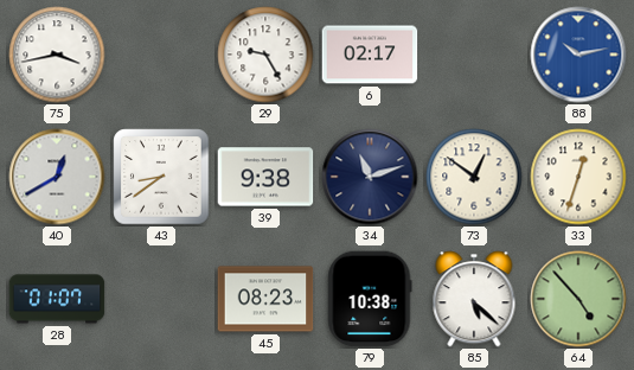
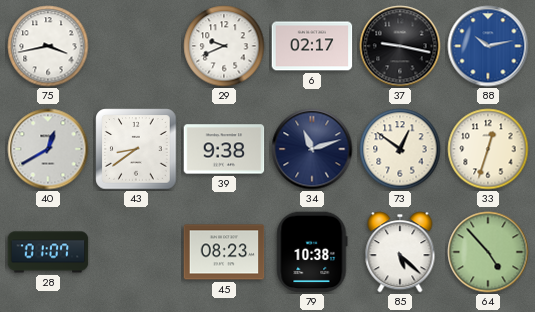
29: 9:25 -> 9:41 (224, 46)
37: none -> 9:17 (400, 46)
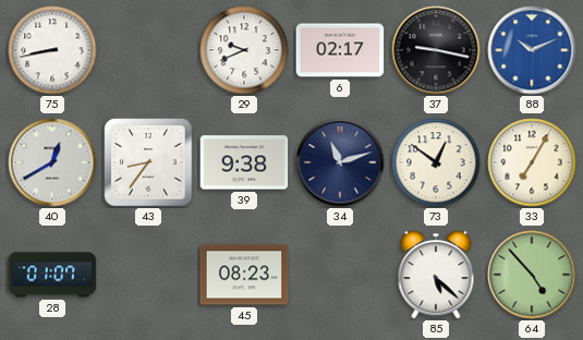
75: 3:43 -> 8:43 (52, 50)
88: 10:13 -> 10:11 (532, 50)
43: 8:39 -> 8:36 (148, 162)
33: 12:33 -> 7:05 (532, 162)
79: 10:38 -> none (312, 252)
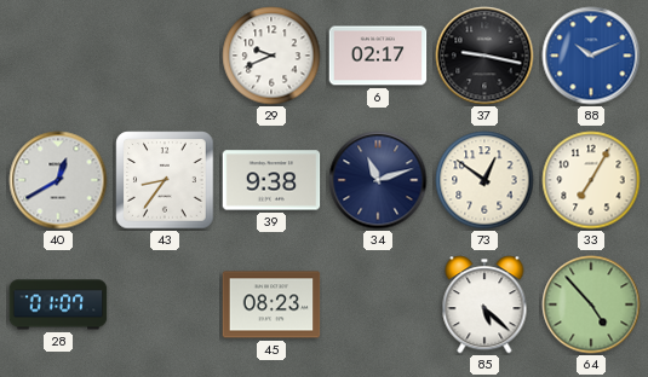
75: 8:43 -> none (52, 50)
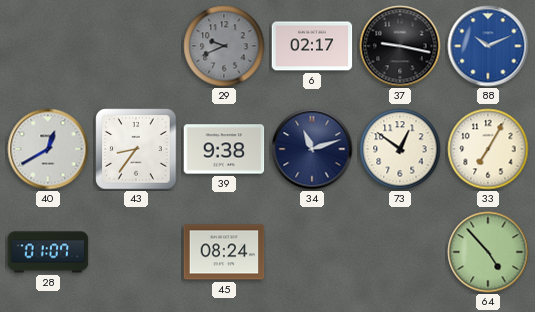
29 dial: white -> grey (224, 46)
45: 08:23 -> 08:24 (224, 252)
85: 5:22 -> none (484, 304)
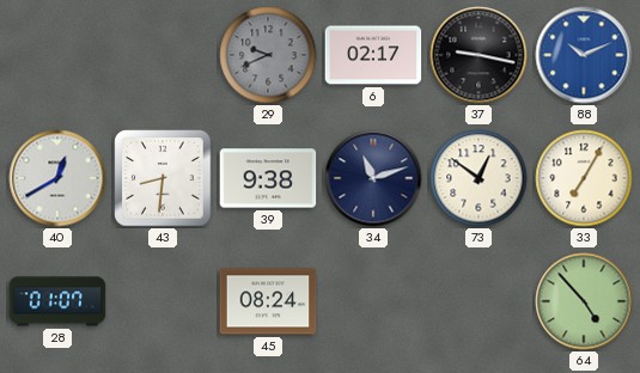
43: 8:36 -> 8:31 (163, 178)
